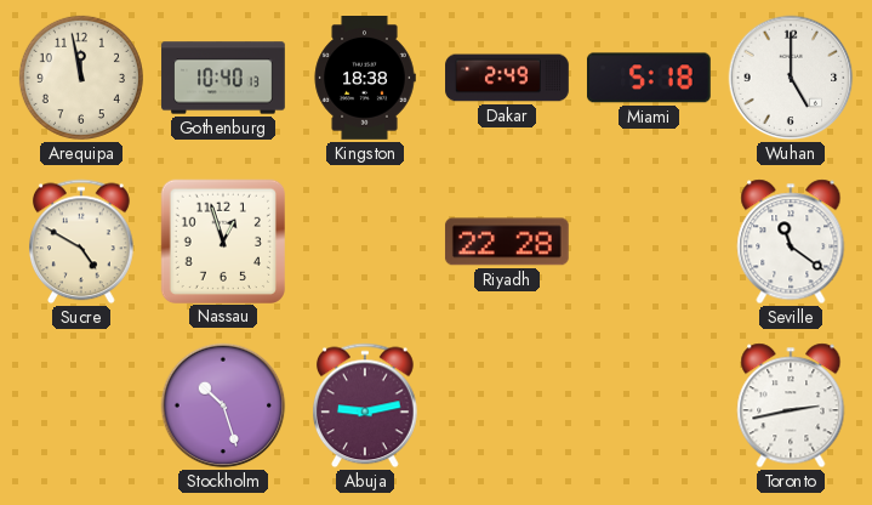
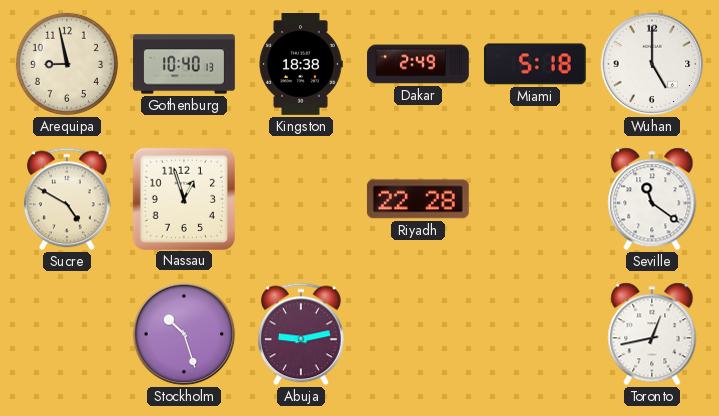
Arequipa: 11:58 -> 8:58 (67, 64)
Toronto: 2:43 -> 12:43 (652, 334)
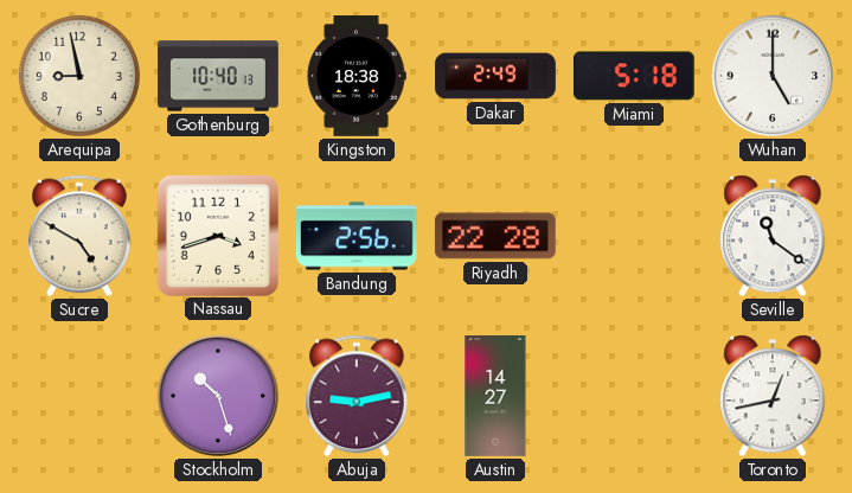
Nassau: 12:57 -> 3:42 (217, 235)
Bandung: none -> 2:56 (358, 236)
Austin: none -> 14:27 (495, 396)
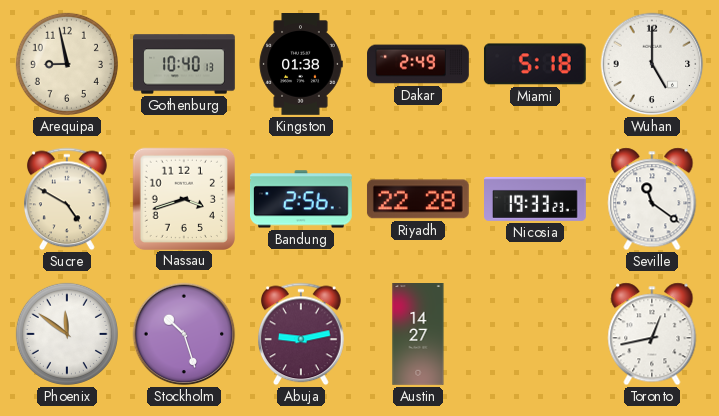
Kingston: 18:38 -> 01:38 (301, 65)
Nicosia: none -> 19:33 (536, 199)
Phoenix: none -> 11:51 (67, 334)
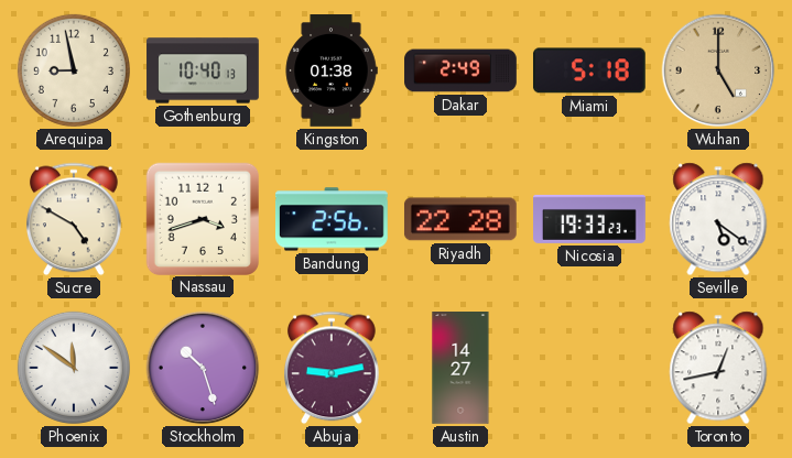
Wuhan dial: white -> champagne (718, 70)
Seville: 11:21 -> 5:21 (718, 219)
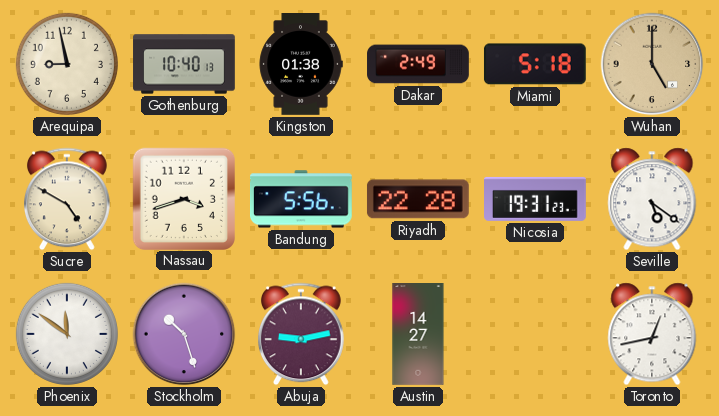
Bandung: 2:56 -> 5:56 (302, 199)
Nicosia: 19:33 -> 19:31 (536, 199)
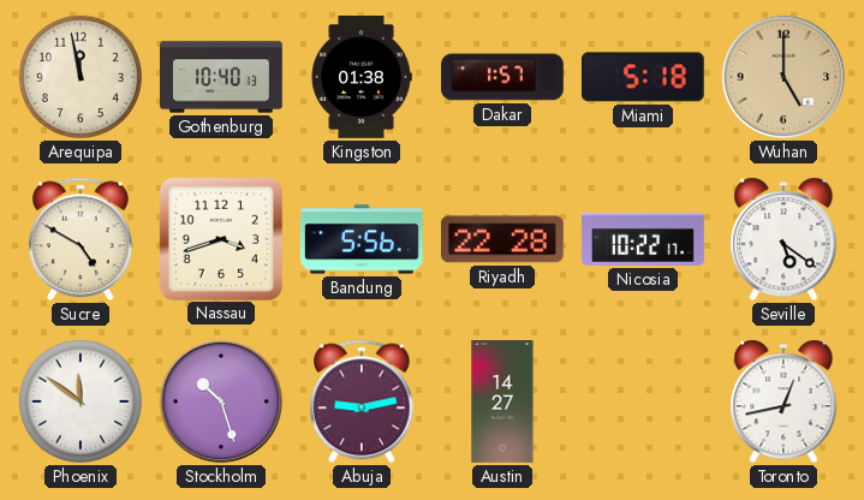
Arequipa: 8:58 -> 11:58 (81, 77)
Dakar: 2:49 -> 1:57 (502, 77)
Nicosia: 19:31 -> 10:22 (644, 239)
